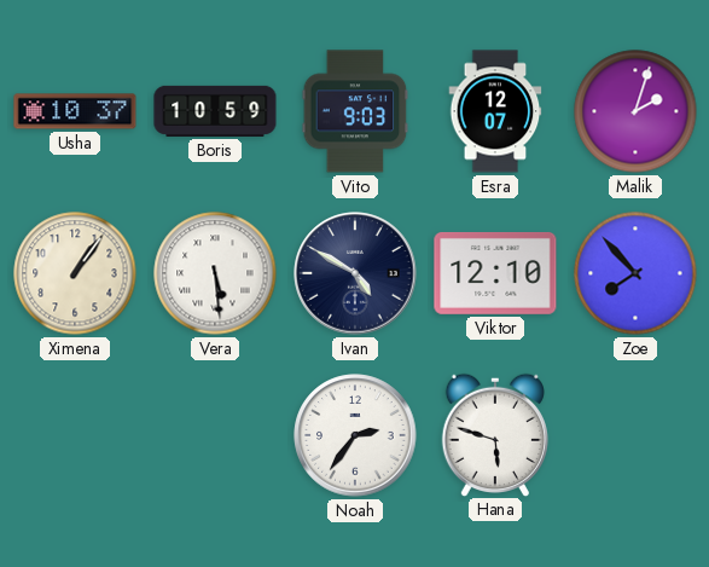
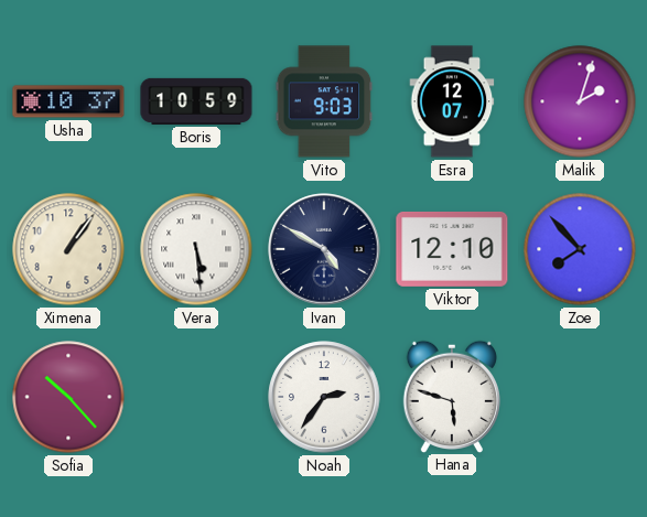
Sofia: none -> 10:23 (68, 397)
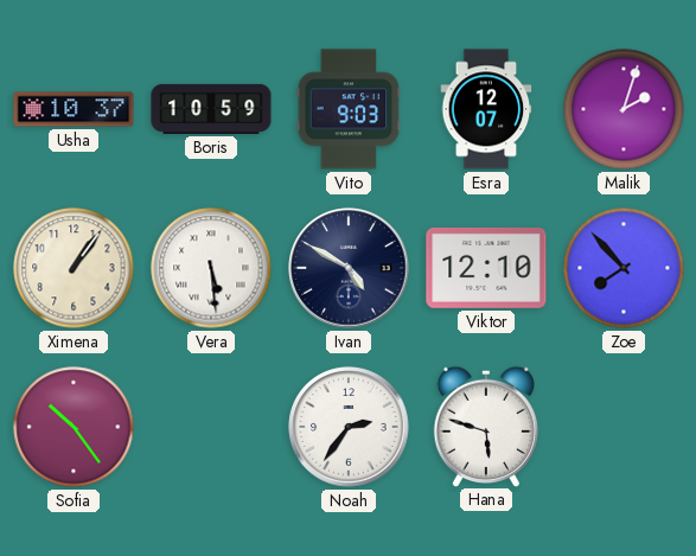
Sofia: 10:23 -> 10:24 (74, 427)
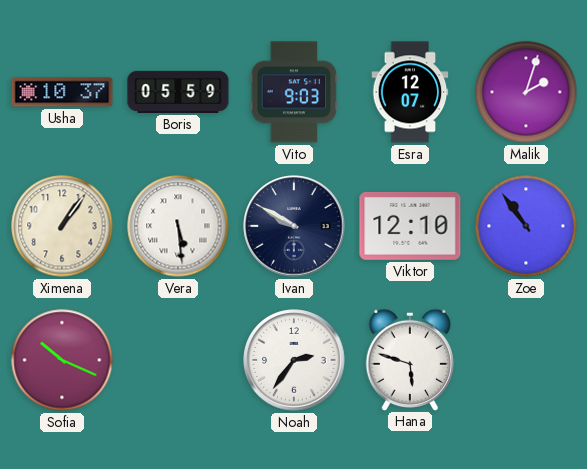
Boris: 10:59 -> 05:59 (178, 92)
Ivan: 4:50 -> 9:50 (294, 226)
Zoe: 7:53 -> 10:54 (526, 226)
Sofia: 10:24 -> 10:19 (62, 360)
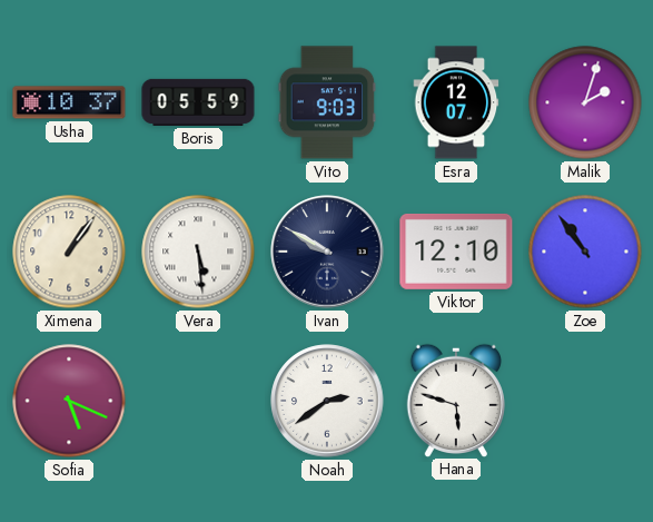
Sofia: 10:19 -> 5:19 (69, 401)
Noah: 2:36 -> 2:39 (327, 401)
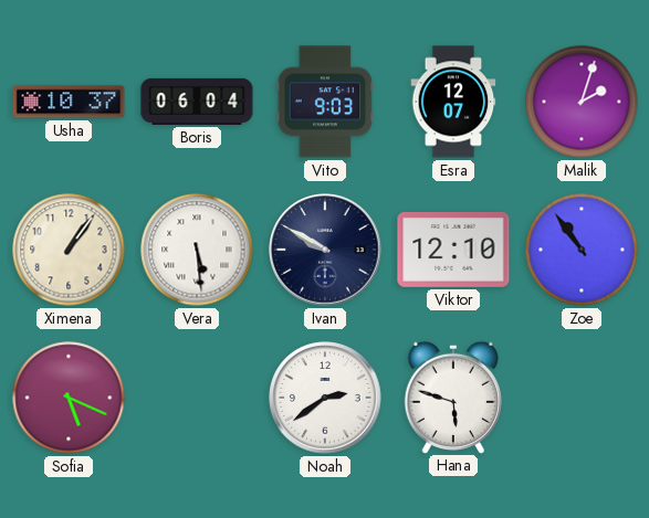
Boris: 05:59 -> 06:04 (197, 102)
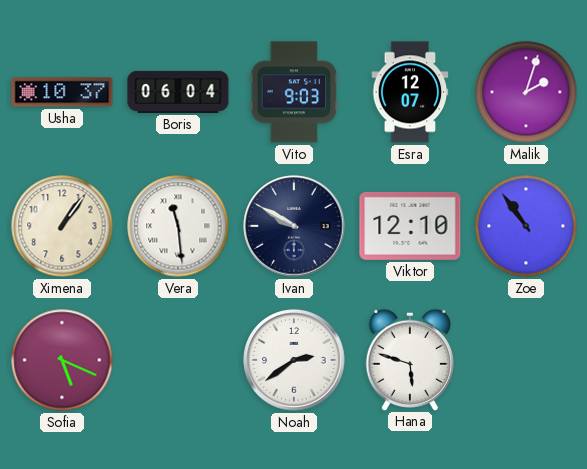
Vera: 5:29 -> 11:29 (178, 226)
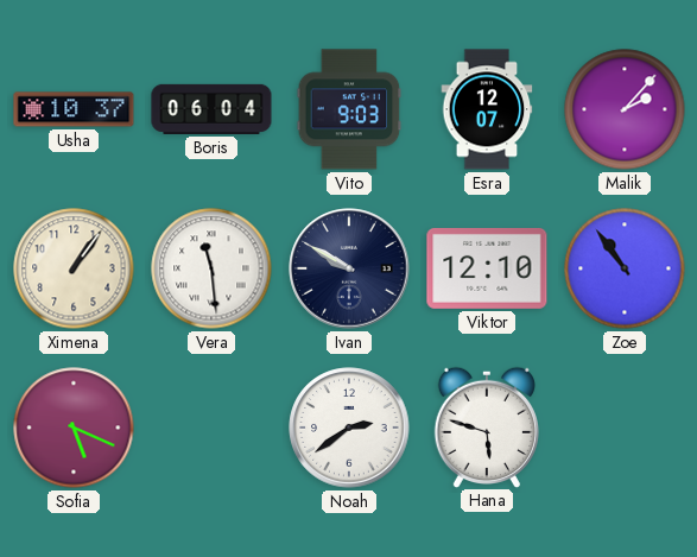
Malik: 2:03 -> 2:07 (625, 109)
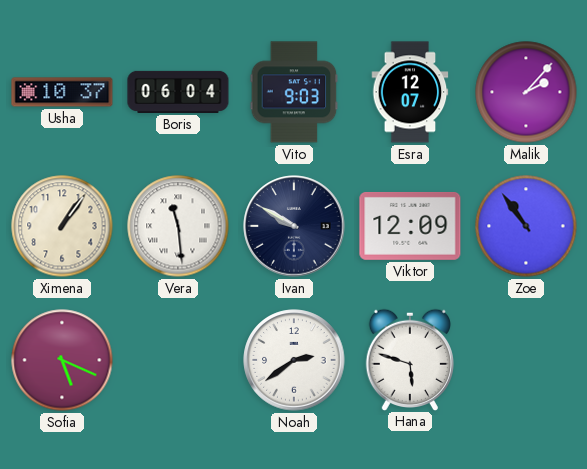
Viktor: 12:10 -> 12:09 (410, 226)
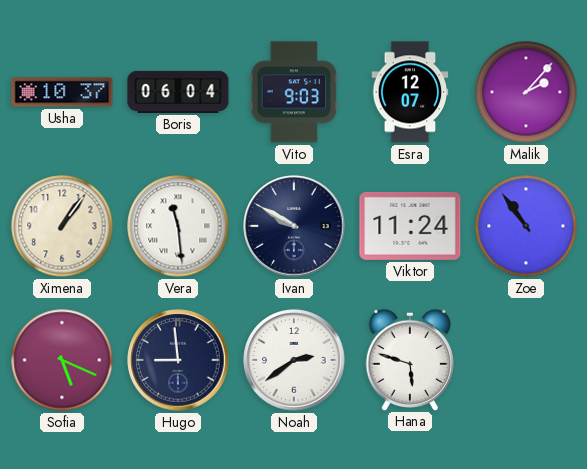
Viktor: 12:09 -> 11:24 (410, 226)
Hugo: none -> 8:59 (178, 360)
